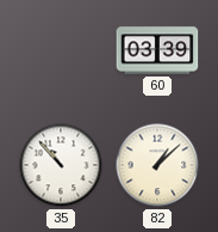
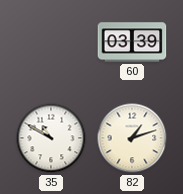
35: 10:53 -> 10:50 (51, 138)
82: 1:08 -> 1:12 (132, 138)
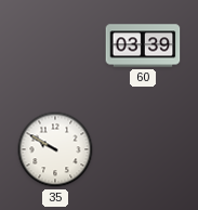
35: 10:50 -> 9:50 (55, 149)
82: 1:12 -> none (132, 138)
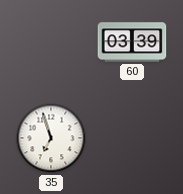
35: 9:50 -> 6:57 (51, 138)
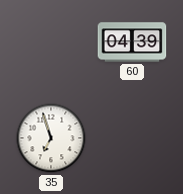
60: 03:39 -> 04:39 (132, 42)
